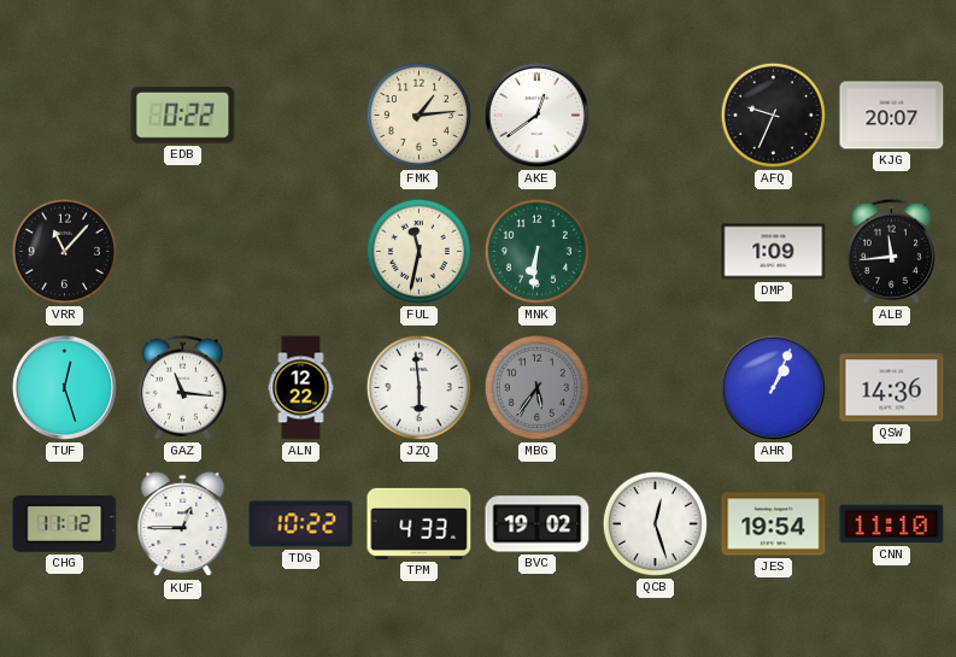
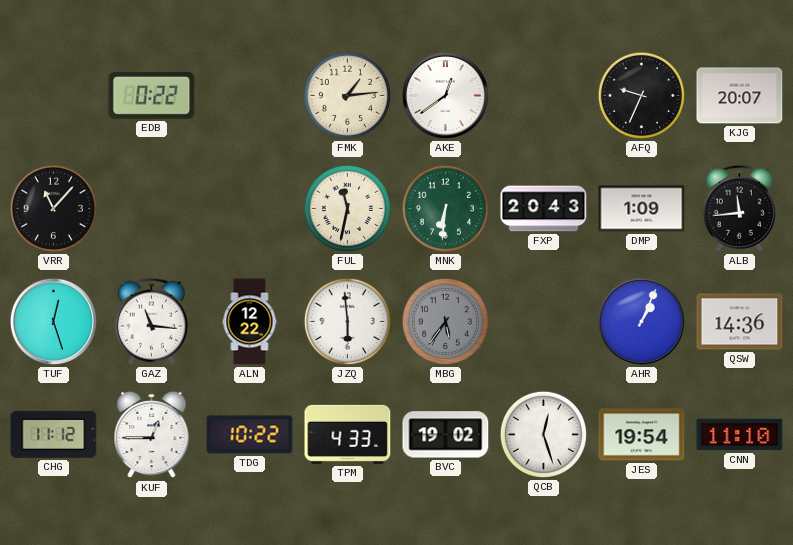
FXP: none -> 20:43 (544, 209)
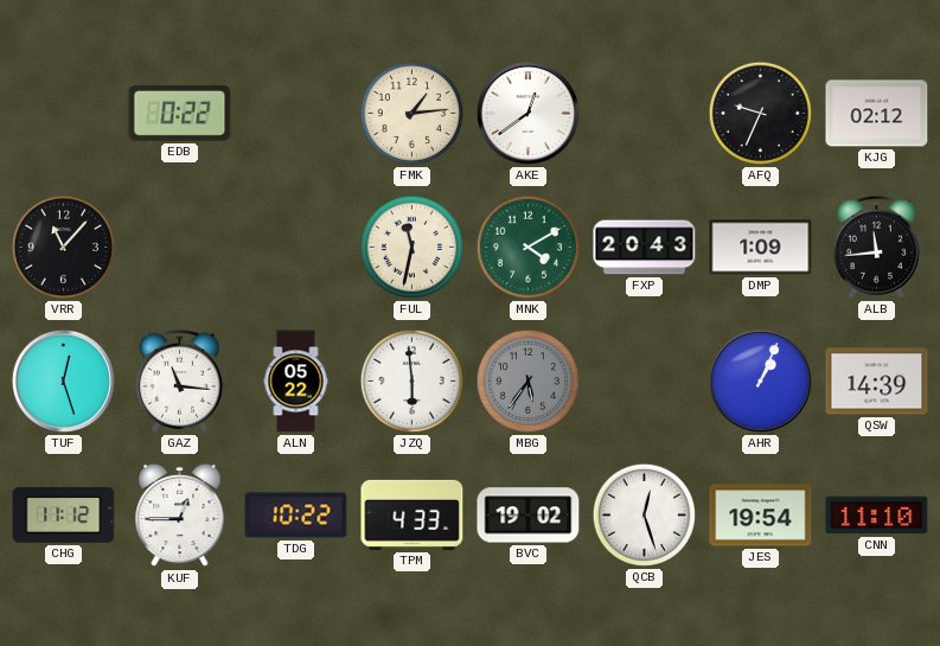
KJG: 20:07 -> 02:12 (877, 114)
MNK: 6:31 -> 4:10 (527, 247)
ALN: 12:22 -> 05:22 (296, 382)
QSW: 14:36 -> 14:39 (877, 382)
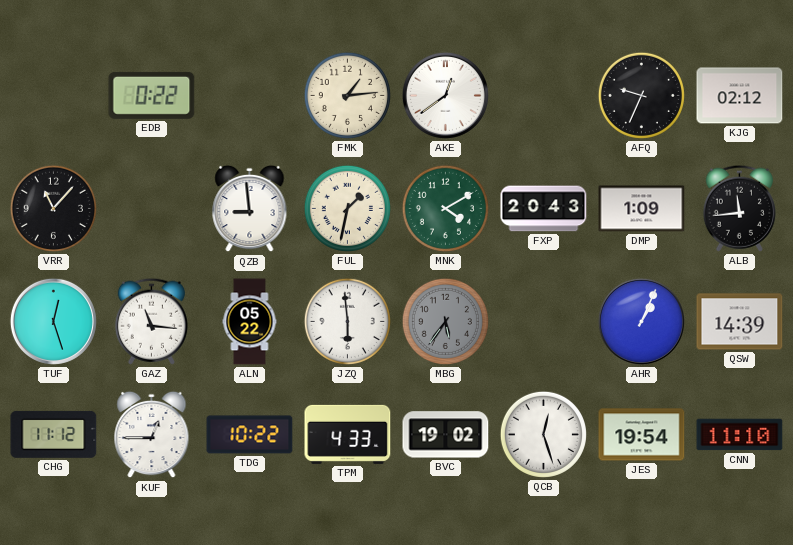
QZB: none -> 8:59 (250, 209)
FUL: 11:32 -> 1:32 (347, 208)
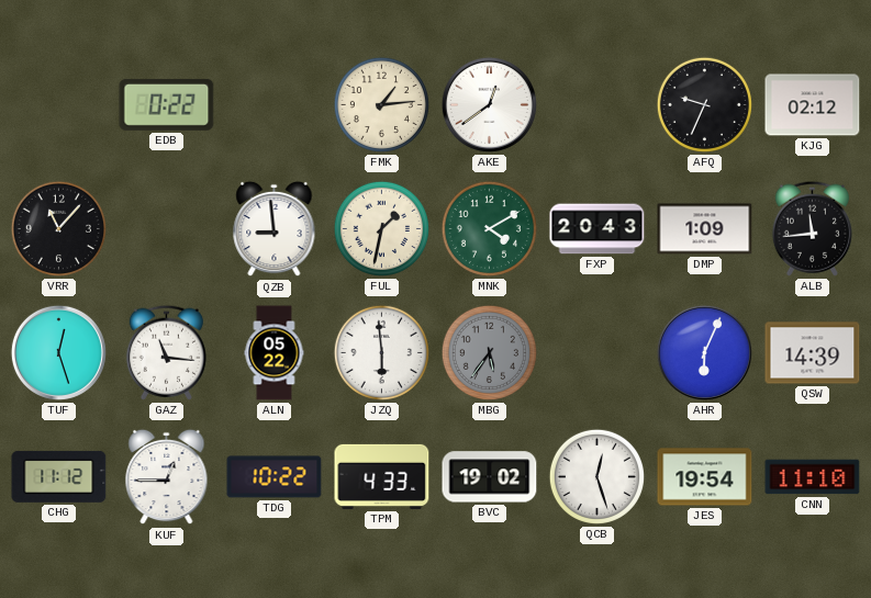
AHR: 1:04 -> 6:04 (704, 352)
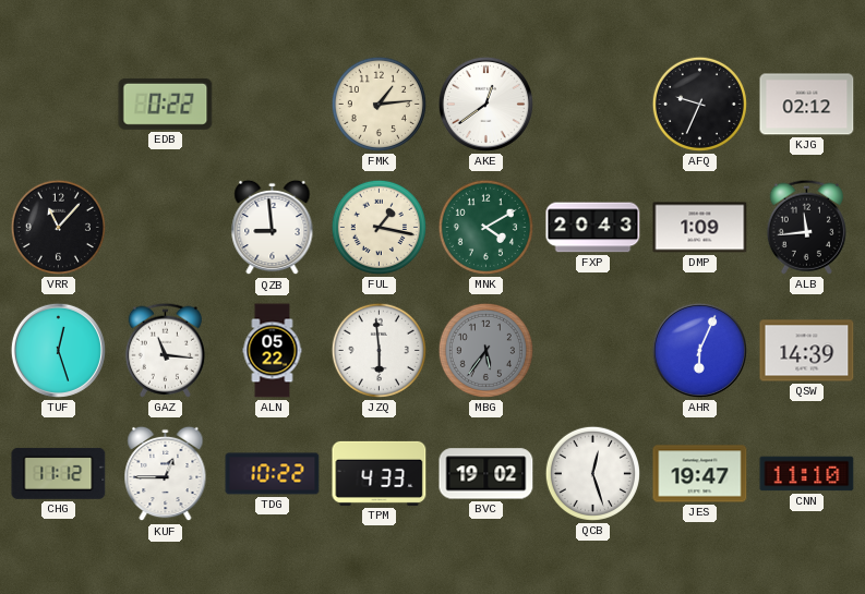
FUL: 1:32 -> 1:17 (379, 227)
JES: 19:54 -> 19:47 (700, 474)
